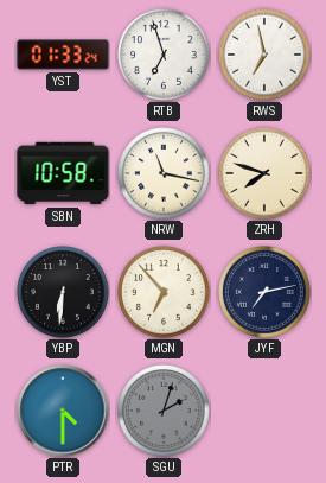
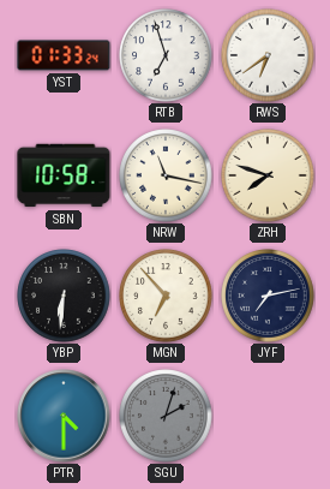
RWS: 6:58 -> 6:39 (268, 55)
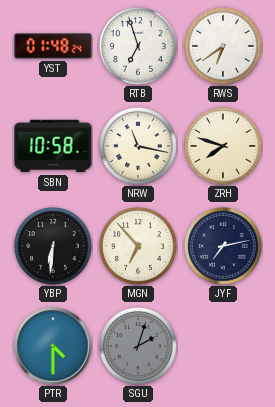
YST: 01:33 -> 01:48 (53, 46)
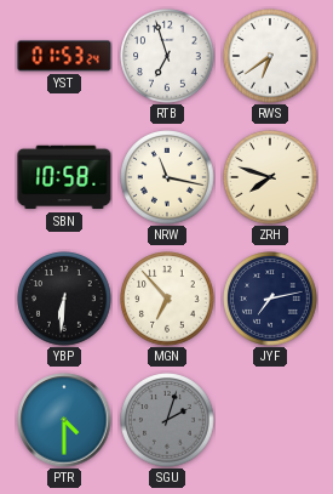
YST: 01:48 -> 01:53 (64, 56)
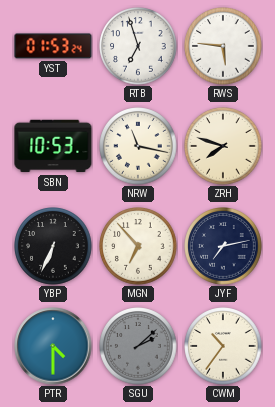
RWS: 6:39 -> 5:46 (223, 46)
SBN: 10:58 -> 10:53 (53, 146)
YBP: 6:31 -> 6:34 (53, 246)
SGU: 2:03 -> 2:08 (138, 346)
CWM: none -> 10:36 (223, 346)
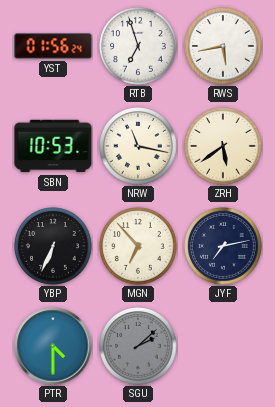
YST: 01:53 -> 01:56 (53, 46)
RWS: 5:46 -> 5:43 (223, 46)
ZRH: 7:48 -> 5:39 (223, 146)
CWM: 10:36 -> none (223, 346)
